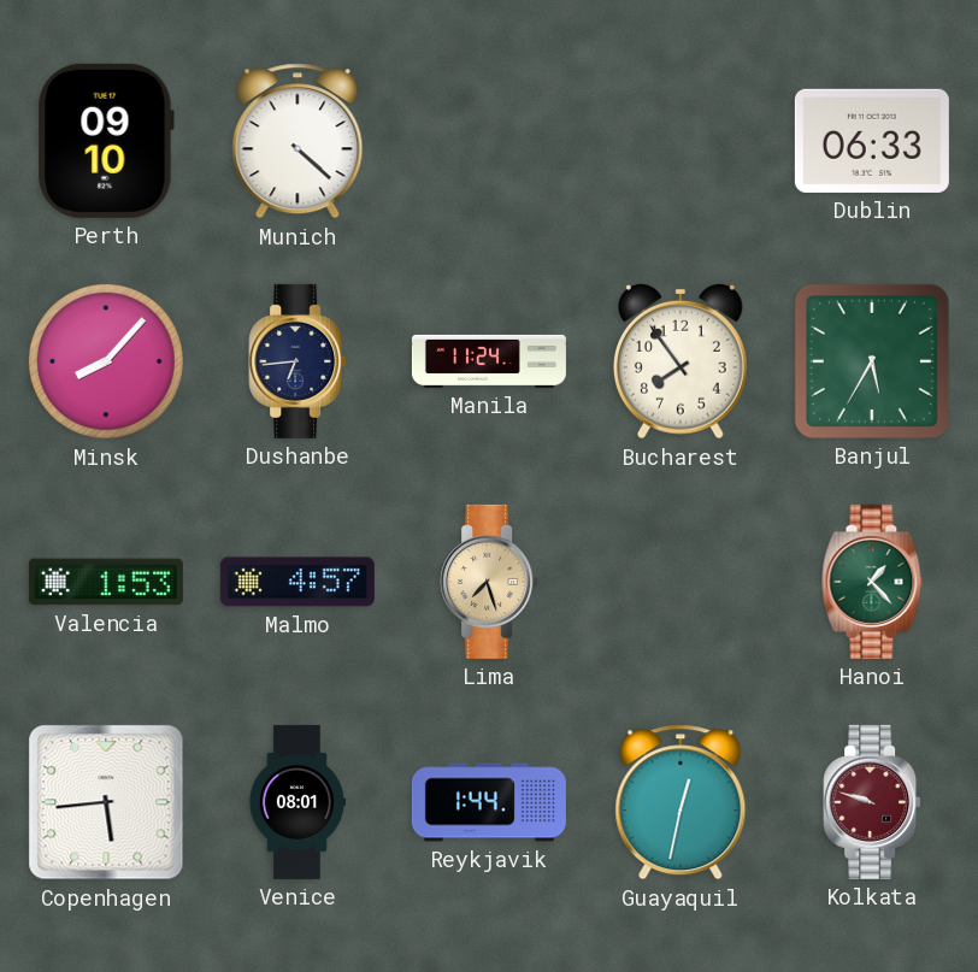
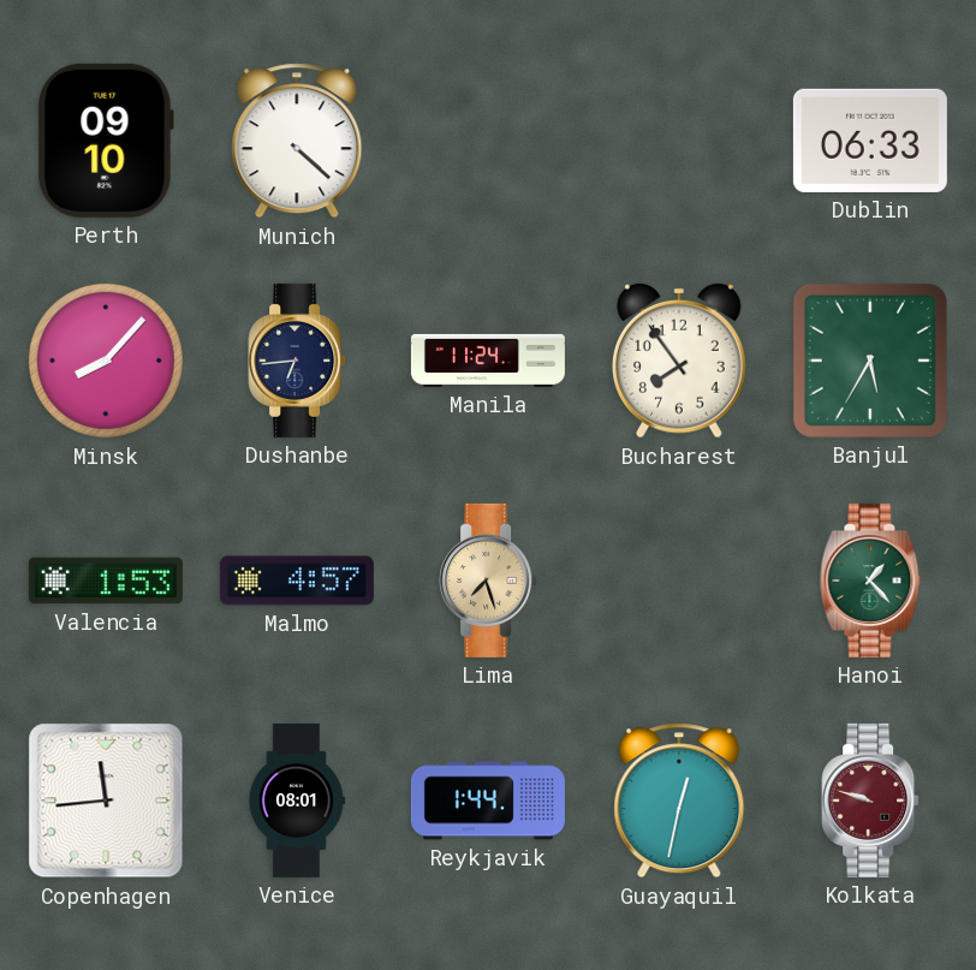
Copenhagen: 5:44 -> 11:44 (106, 801)
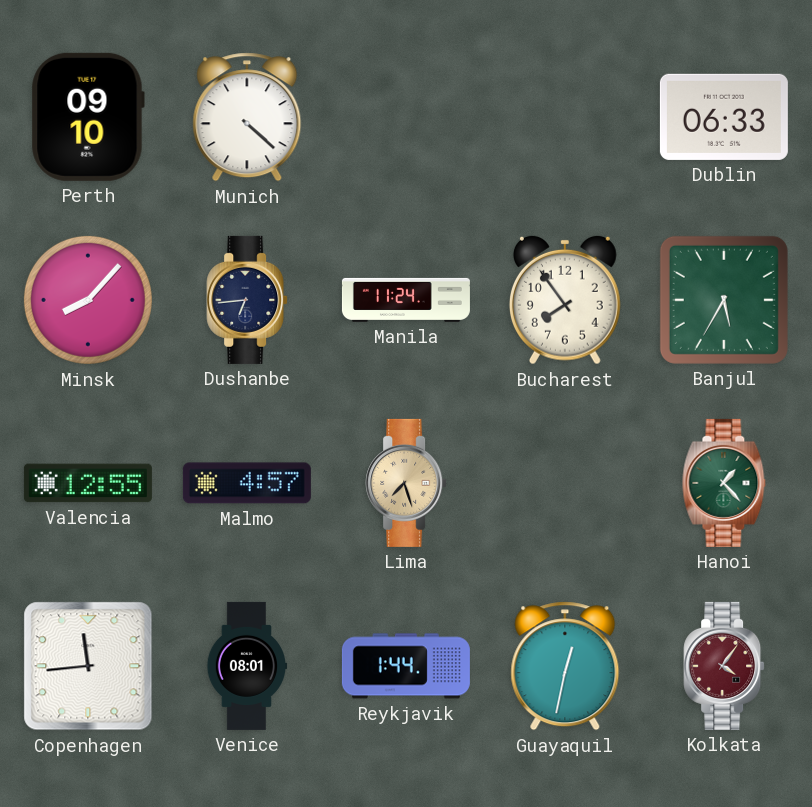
Valencia: 1:53 -> 12:55 (88, 483)
Kolkata: 9:48 -> 4:06 (724, 666)
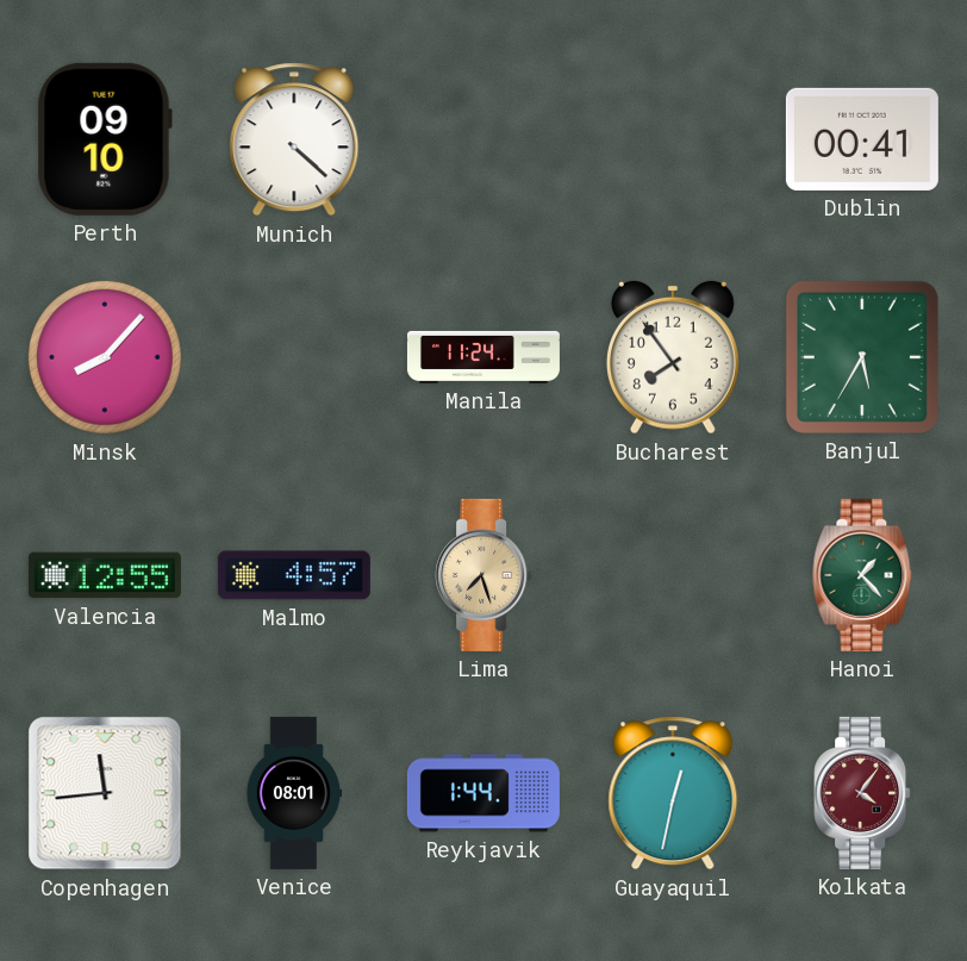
Dublin: 06:33 -> 00:41 (862, 139)
Dushanbe: 6:44 -> none (247, 300)
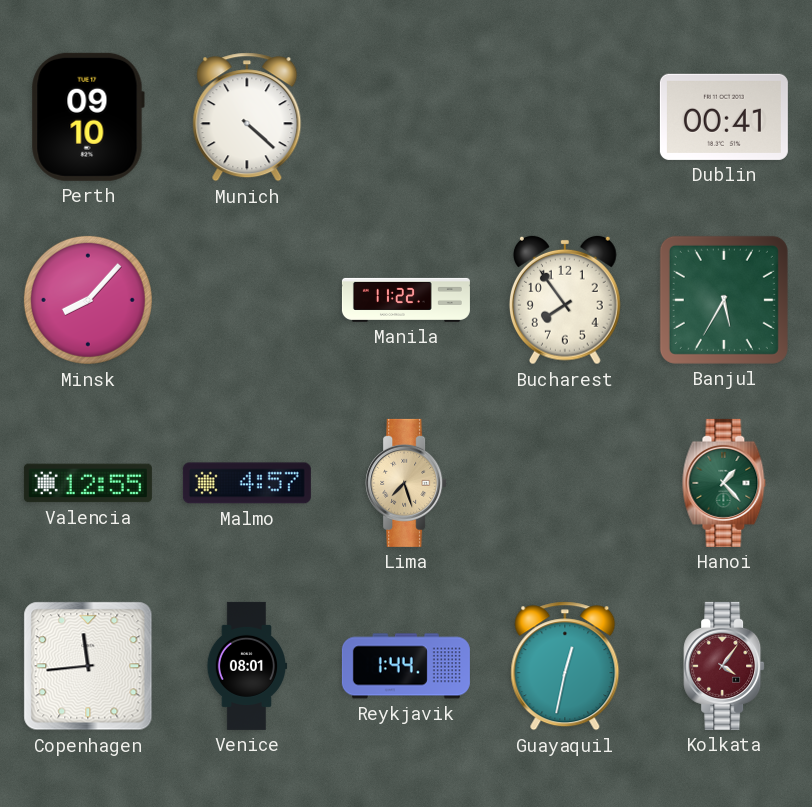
Manila: 11:24 -> 11:22 (406, 300)
